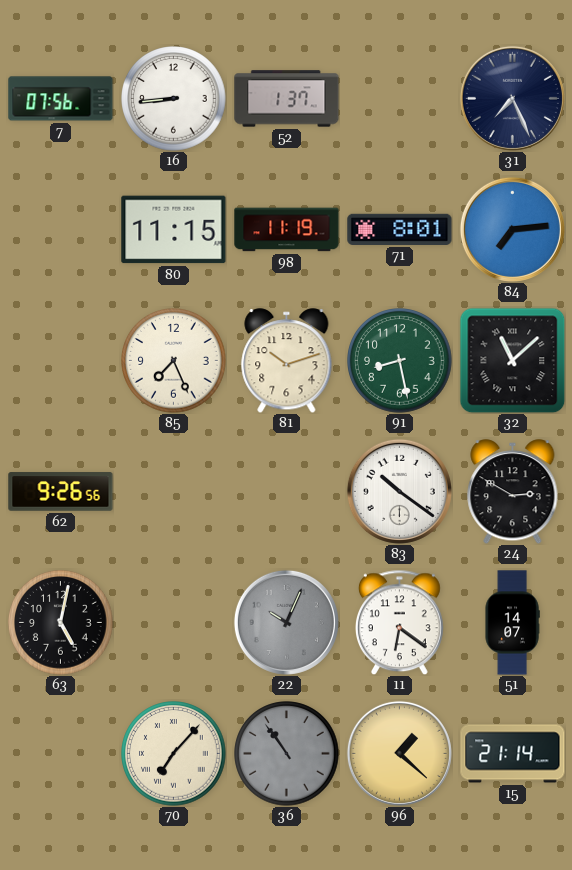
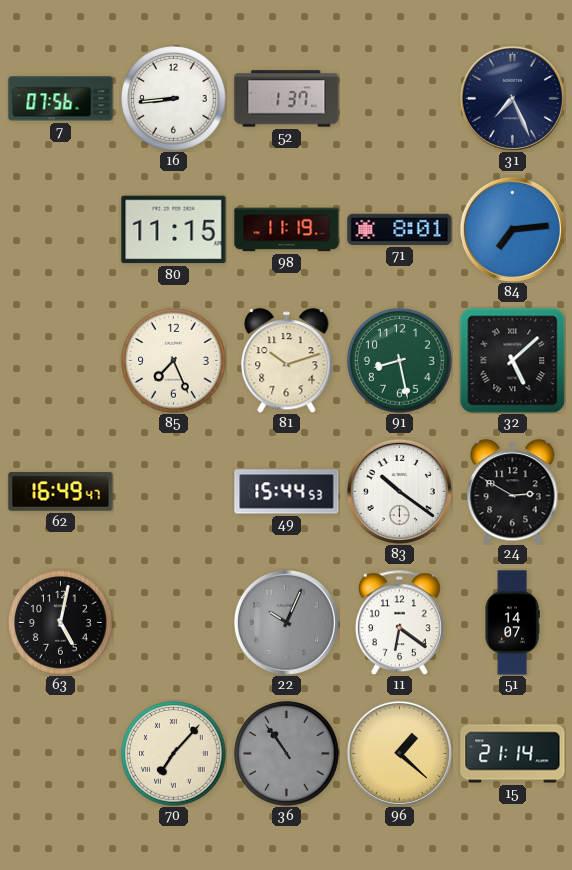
32: 11:08 -> 5:08 (512, 360)
62: 9:26 -> 16:49 (61, 492)
49: none -> 15:44 (287, 492)
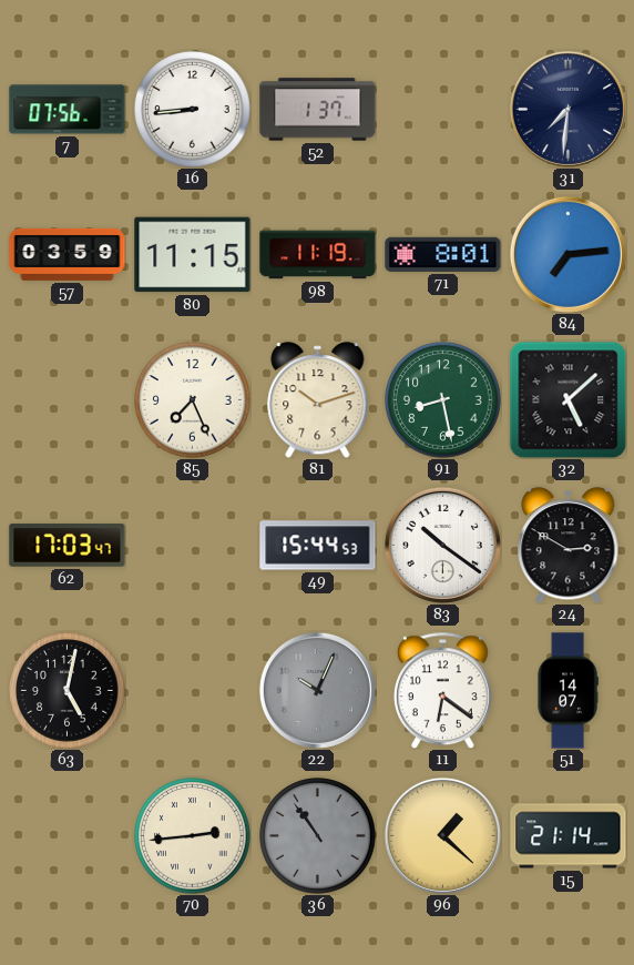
31: 7:26 -> 7:31 (567, 109)
57: none -> 03:59 (68, 254)
62: 16:49 -> 17:03 (68, 546)
70: 7:07 -> 2:44 (193, 836)
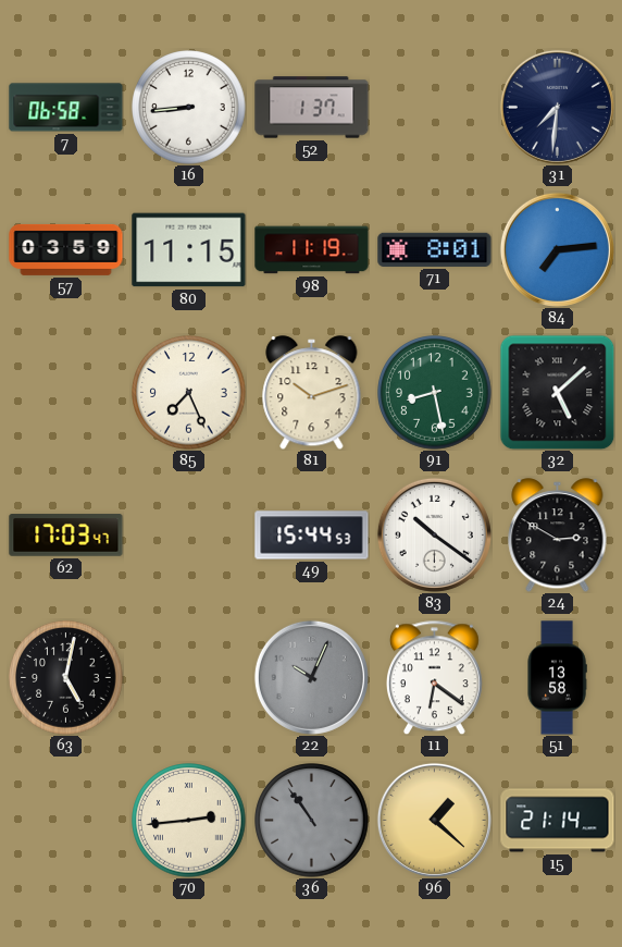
7: 07:56 -> 06:58 (66, 108)
51: 14:07 -> 13:58 (557, 678)
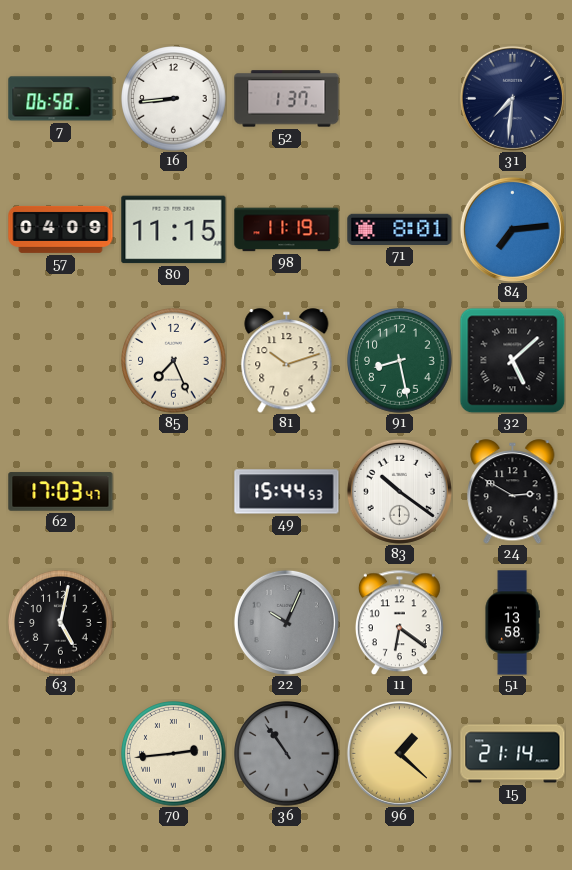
57: 03:59 -> 04:09 (61, 229)
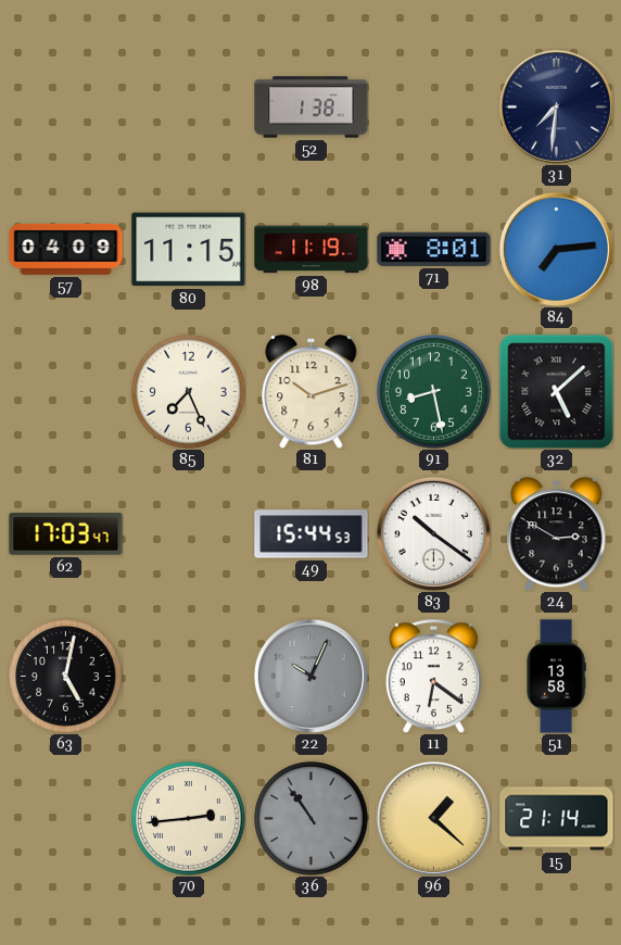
7: 06:58 -> none (61, 99)
16: 8:44 -> none (174, 99)
52: 1:37 -> 1:38 (312, 108)
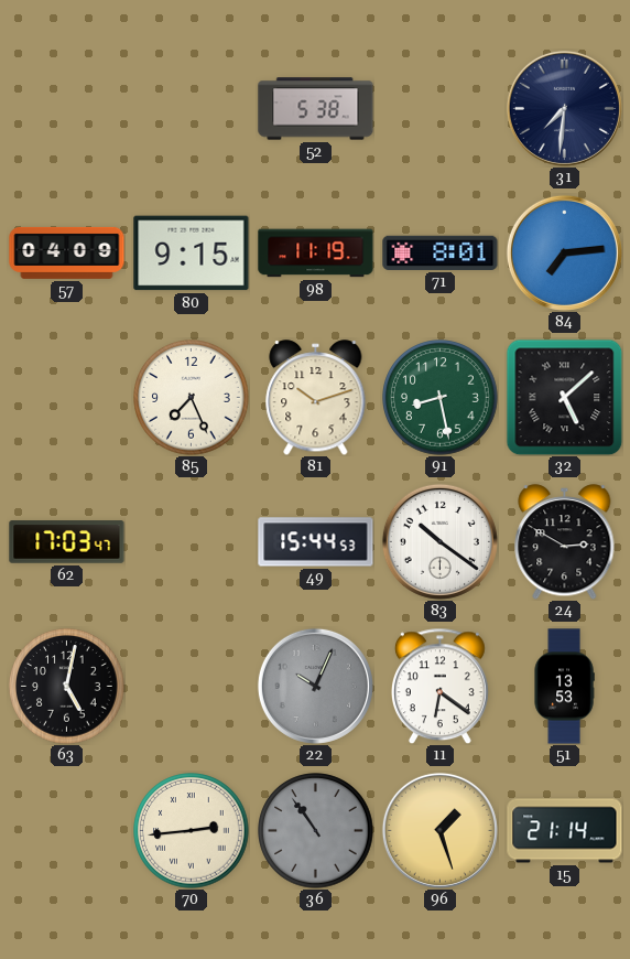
52: 1:38 -> 5:38 (316, 109)
80: 11:15 -> 9:15 (192, 254)
51: 13:58 -> 13:53 (564, 687)
96: 1:22 -> 1:27 (439, 830)
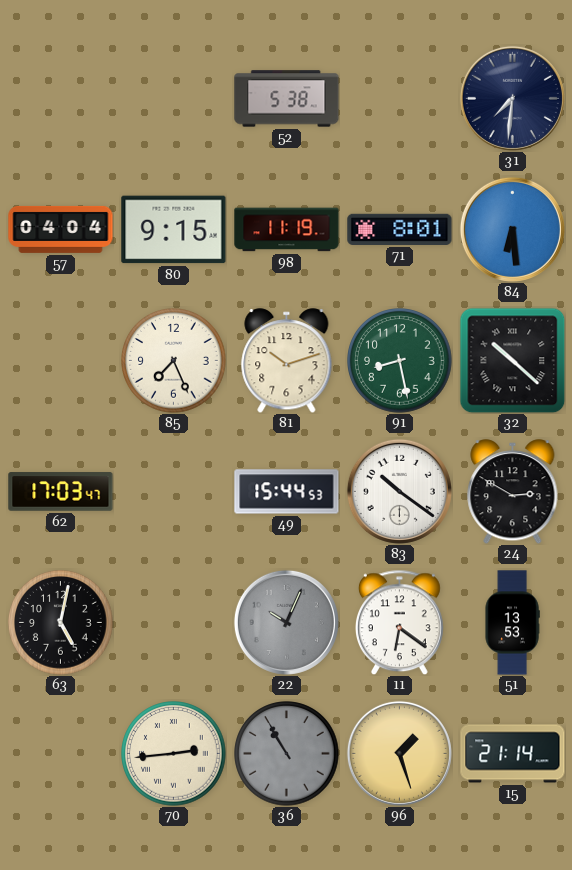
57: 04:09 -> 04:04 (61, 229)
84: 7:14 -> 6:29 (512, 229)
32: 5:08 -> 10:22 (512, 360)
36: 10:54 -> 10:55 (287, 754)
